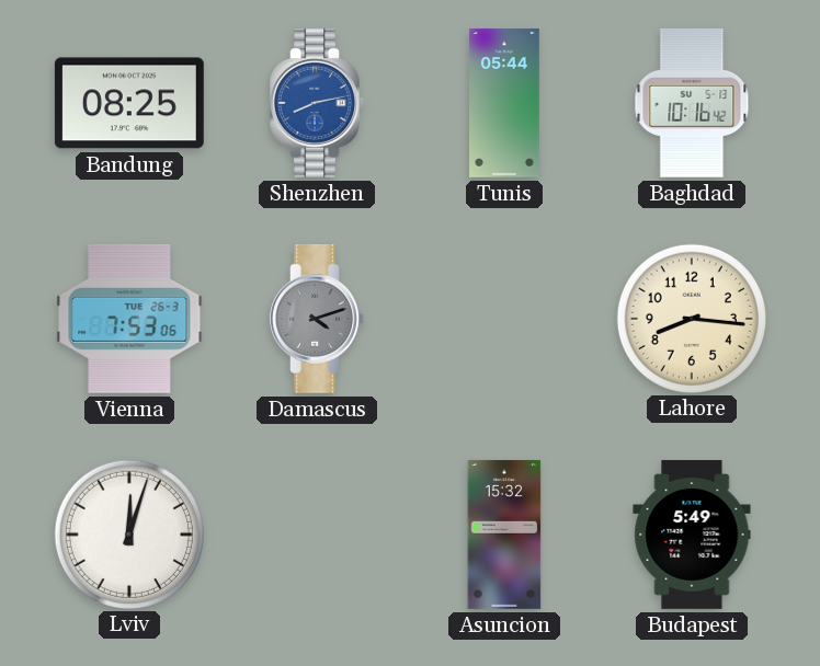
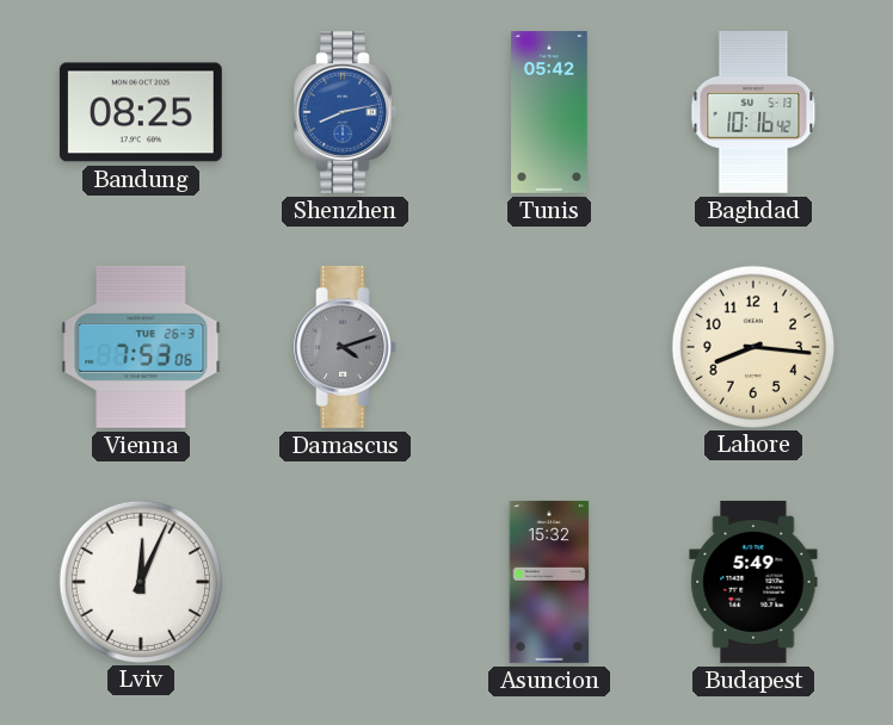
Tunis: 05:44 -> 05:42 (550, 113)
Lviv: 12:03 -> 12:04 (140, 581)
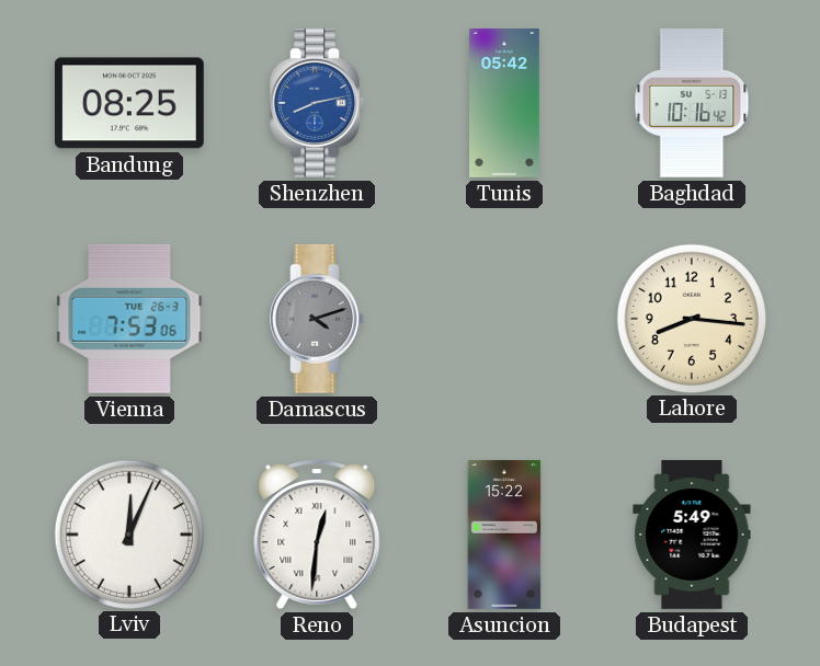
Reno: none -> 12:31 (317, 533)
Asuncion: 15:32 -> 15:22 (504, 535)
